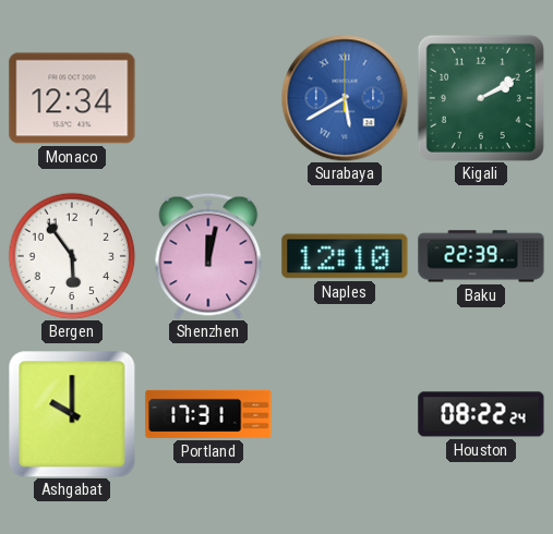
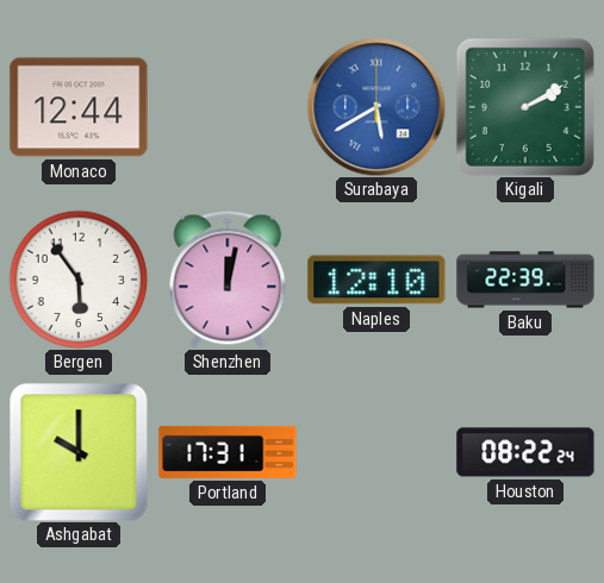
Monaco: 12:34 -> 12:44 (79, 107)
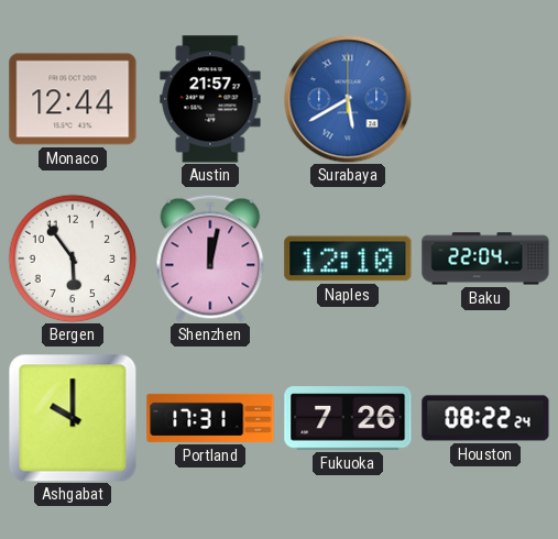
Austin: none -> 21:57 (210, 99)
Kigali: 2:10 -> none (525, 107)
Baku: 22:39 -> 22:04 (485, 258)
Fukuoka: none -> 7:26 (348, 418)
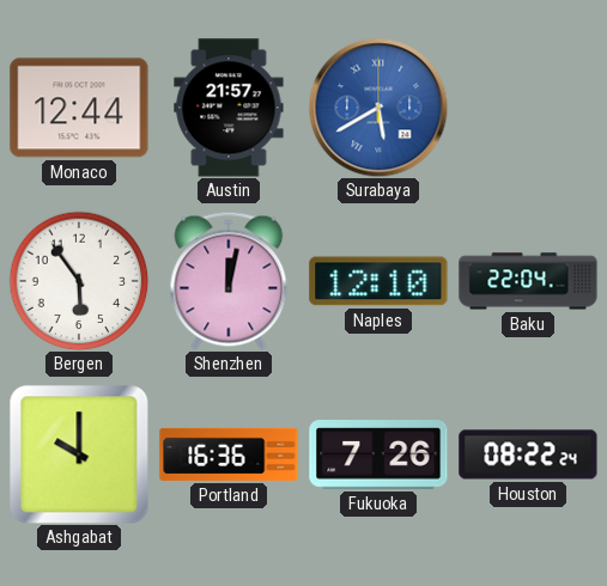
Portland: 17:31 -> 16:36 (229, 454)
